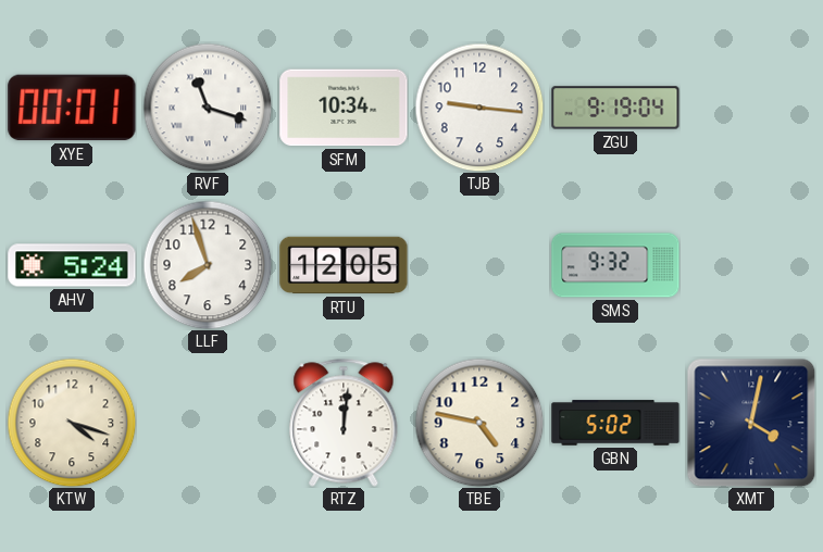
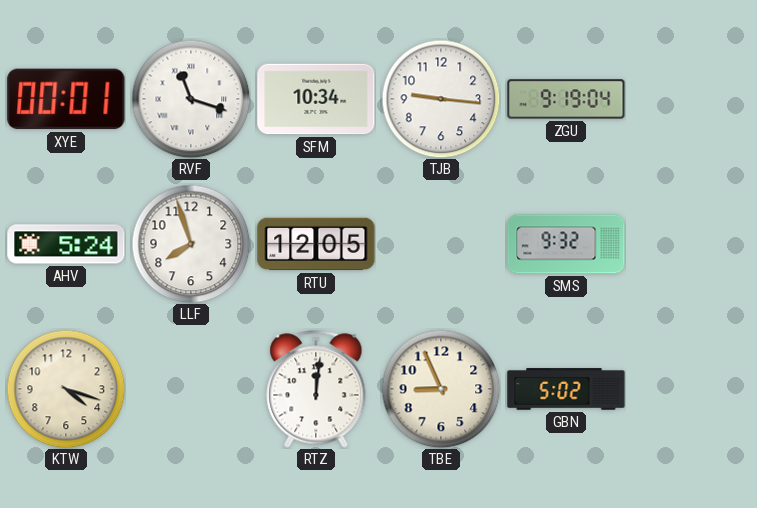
TBE: 4:47 -> 8:56 (441, 389)
XMT: 4:02 -> none (751, 423)
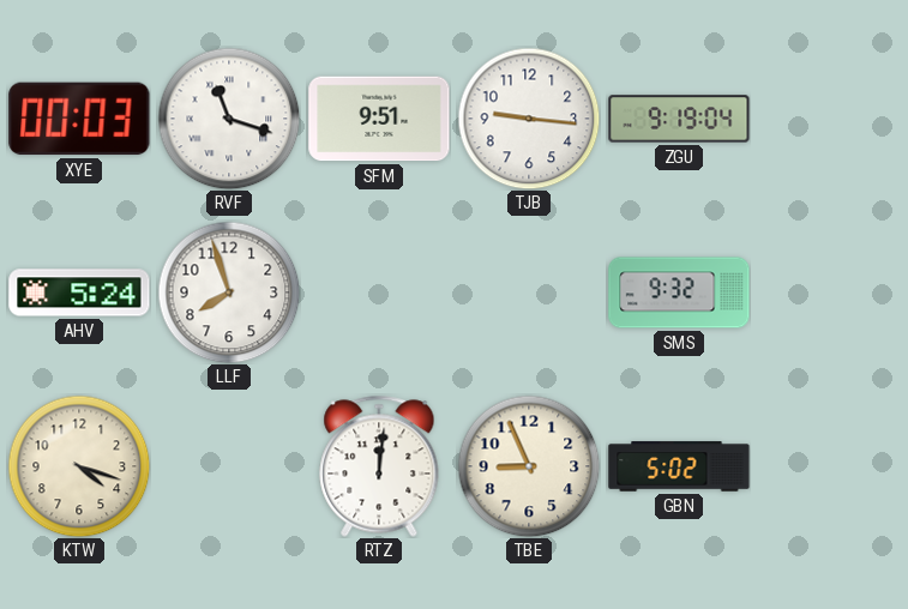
XYE: 00:01 -> 00:03 (79, 119)
SFM: 10:34 -> 9:51 (379, 119)
RTU: 12:05 -> none (316, 244)
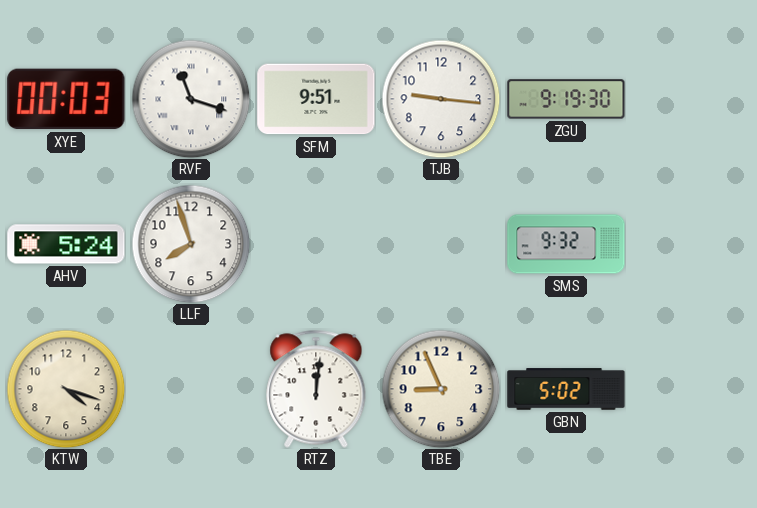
ZGU: 9:19:04 -> 9:19:30 (566, 99)
